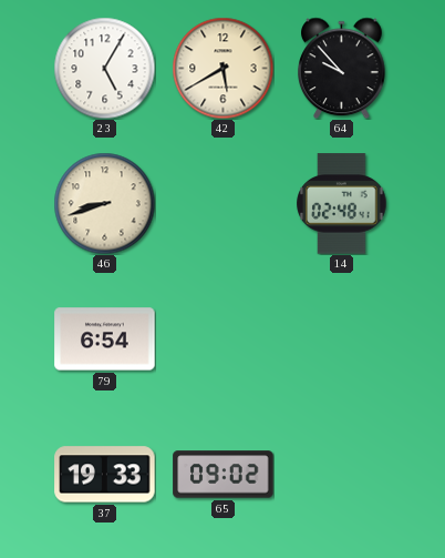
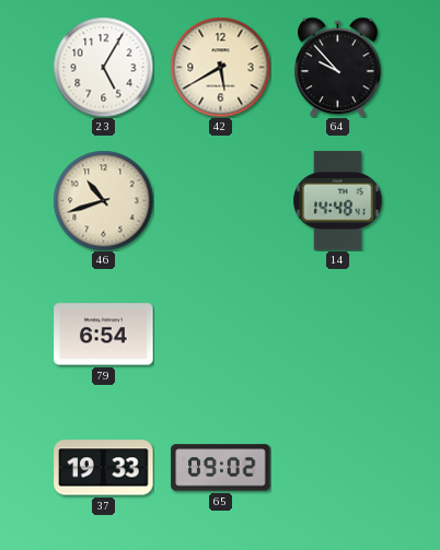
46: 8:42 -> 10:42 (103, 200)
14: 02:48 -> 14:48 (338, 201)
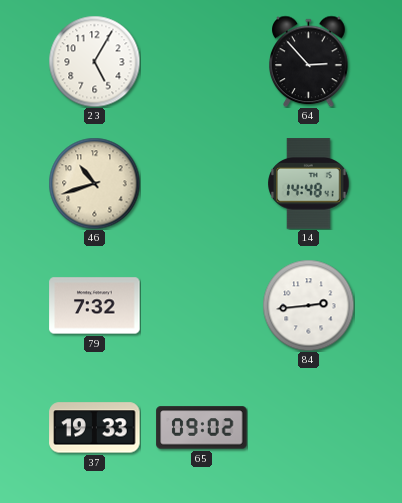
42: 5:40 -> none (220, 67)
64: 9:53 -> 2:53 (309, 61)
79: 6:54 -> 7:32 (95, 306)
84: none -> 2:44 (308, 305)
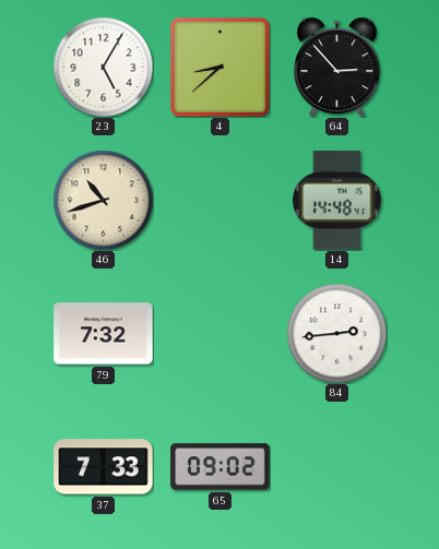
4: none -> 8:38 (220, 67)
37: 19:33 -> 7:33 (104, 467)
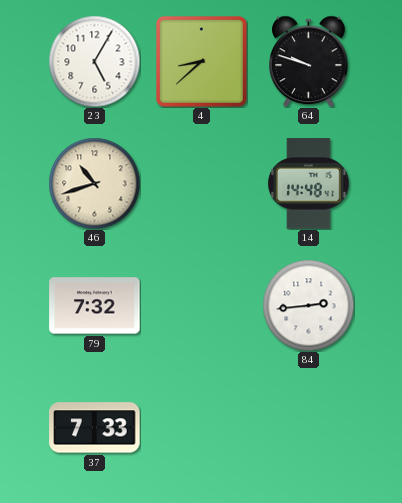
64: 2:53 -> 9:48 (309, 61)
65: 09:02 -> none (221, 467)
